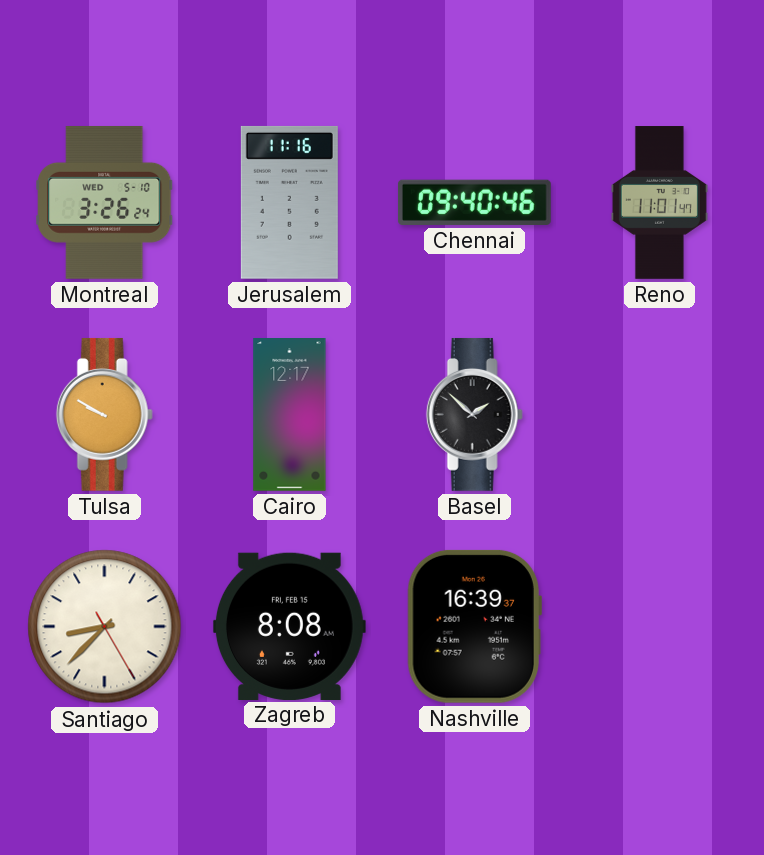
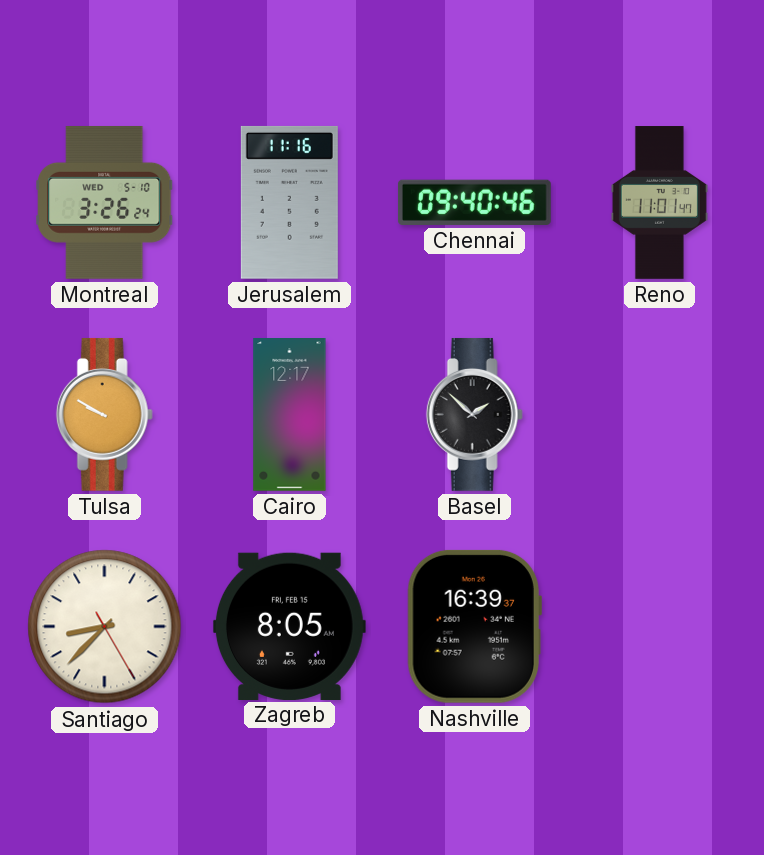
Zagreb: 8:08 -> 8:05 (289, 626)
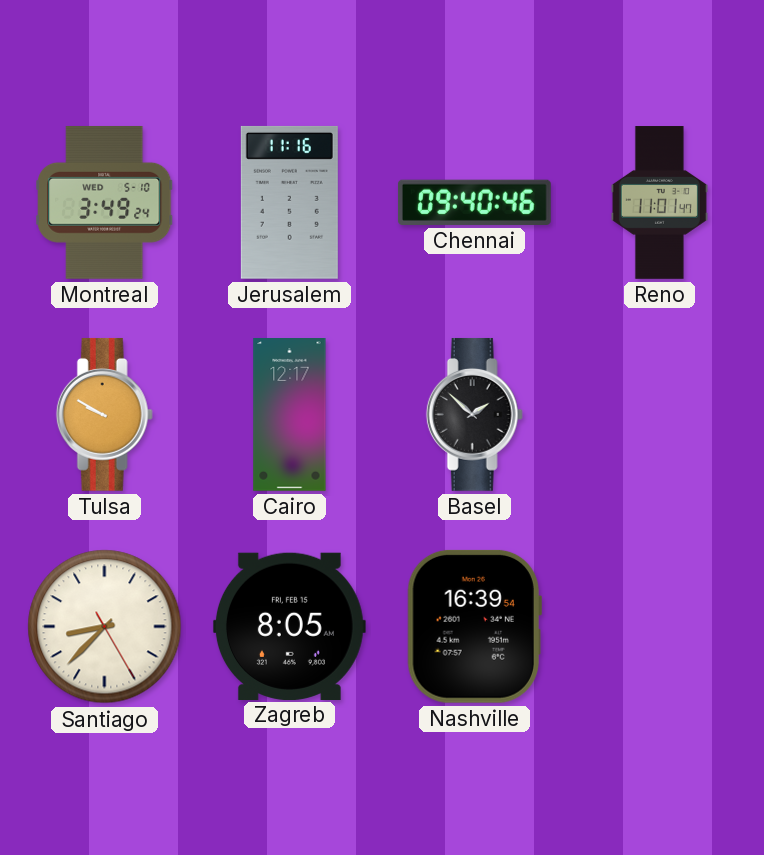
Montreal: 3:26 -> 3:49 (105, 202)
Nashville: 16:39:37 -> 16:39:54 (474, 626)
